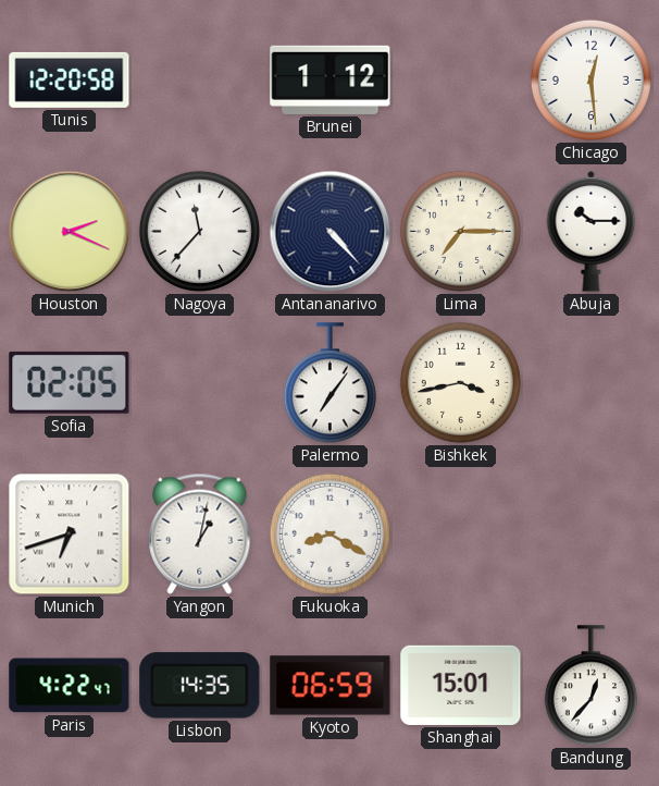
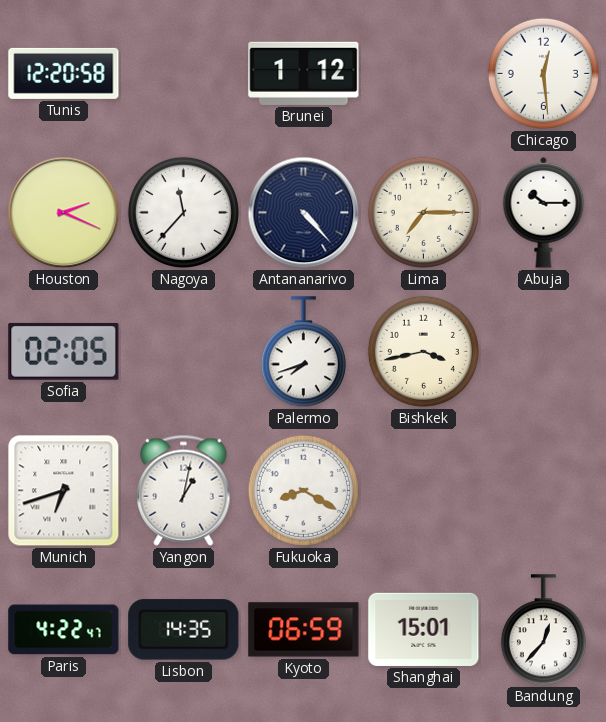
Palermo: 7:06 -> 7:42 (303, 352)
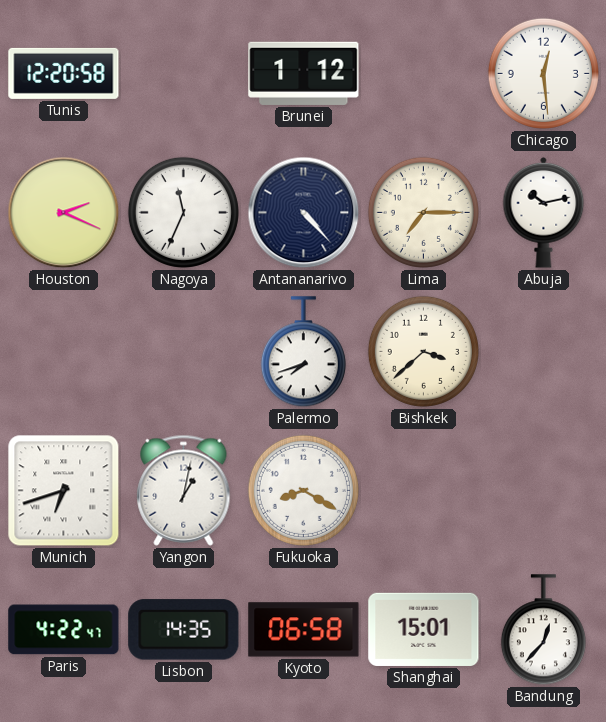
Nagoya: 11:37 -> 11:34 (183, 212)
Abuja: 10:15 -> 10:13 (544, 212)
Sofia: 02:05 -> none (64, 351)
Bishkek: 3:43 -> 3:38 (423, 351)
Kyoto: 06:59 -> 06:58 (304, 630)
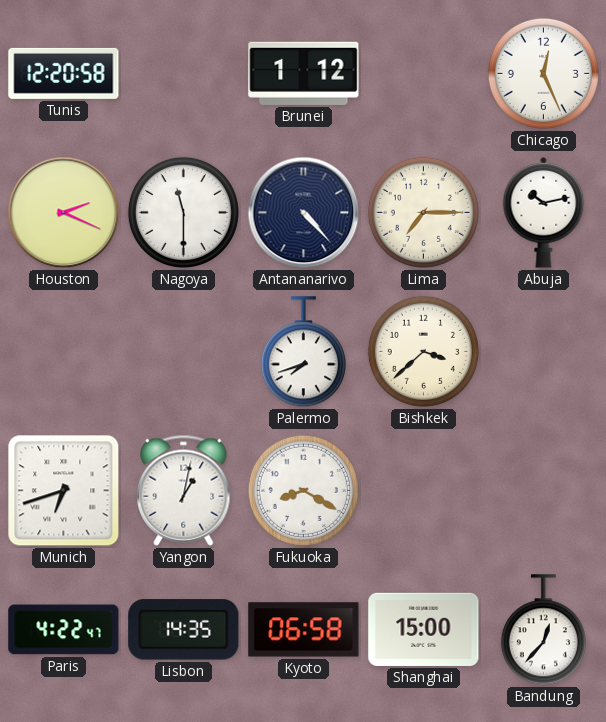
Chicago: 12:29 -> 12:26 (543, 73)
Nagoya: 11:34 -> 11:30 (183, 212)
Shanghai: 15:01 -> 15:00 (424, 629)
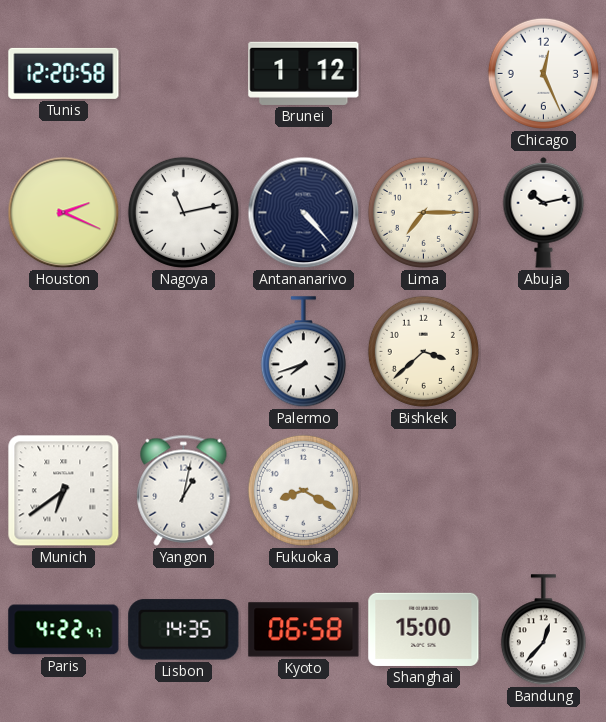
Nagoya: 11:30 -> 11:13 (183, 212)
Munich: 6:42 -> 6:39 (64, 491)
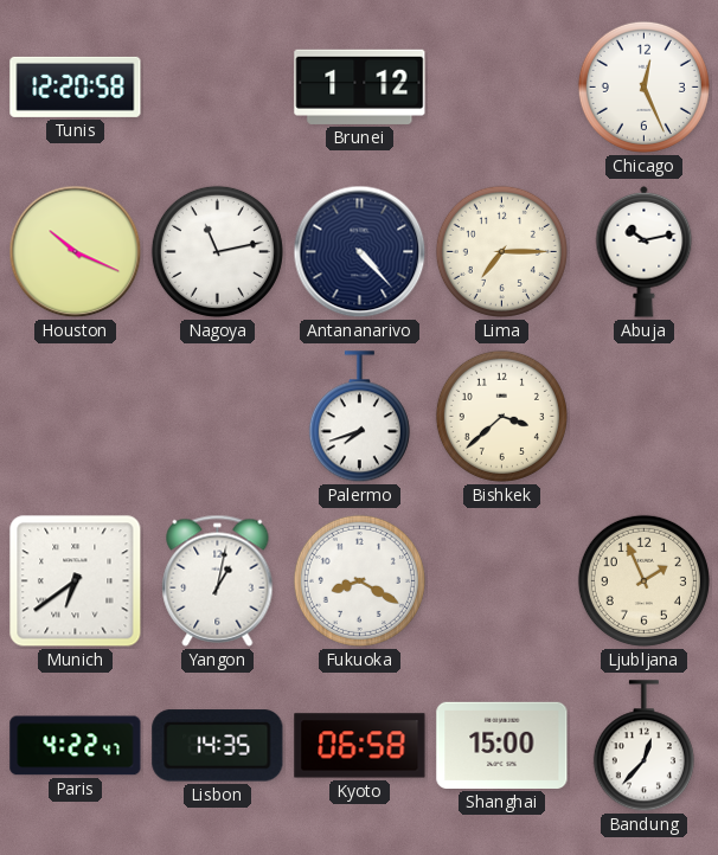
Houston: 2:19 -> 10:19 (76, 252)
Ljubljana: none -> 1:56 (643, 580)
